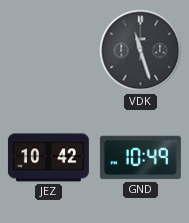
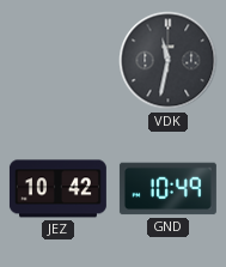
VDK: 11:27 -> 11:32 (169, 61)
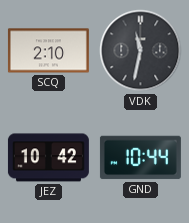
SCQ: none -> 2:10 (48, 51)
GND: 10:49 -> 10:44 (140, 158)
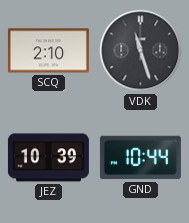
VDK: 11:32 -> 11:27 (141, 51)
JEZ: 10:42 -> 10:39 (48, 158)
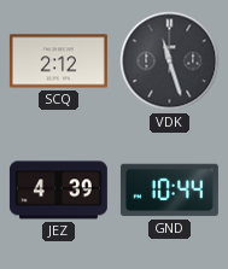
SCQ: 2:10 -> 2:12 (58, 62)
JEZ: 10:39 -> 4:39 (58, 191)
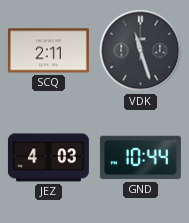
SCQ: 2:12 -> 2:11 (48, 51)
JEZ: 4:39 -> 4:03 (48, 158)
